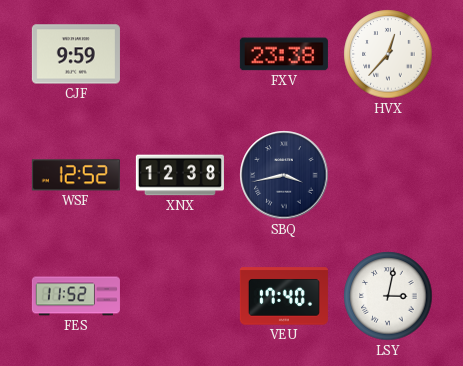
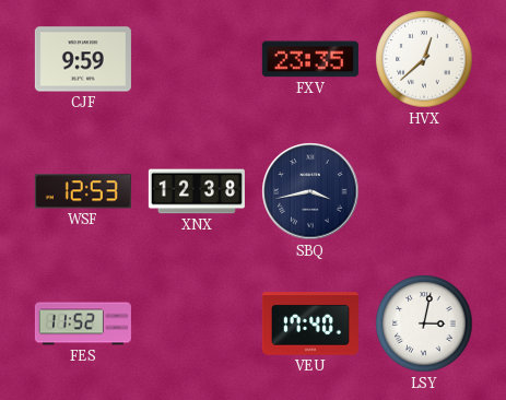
FXV: 23:38 -> 23:35 (310, 59)
HVX: 12:37 -> 12:38 (424, 59)
WSF: 12:52 -> 12:53 (83, 191)
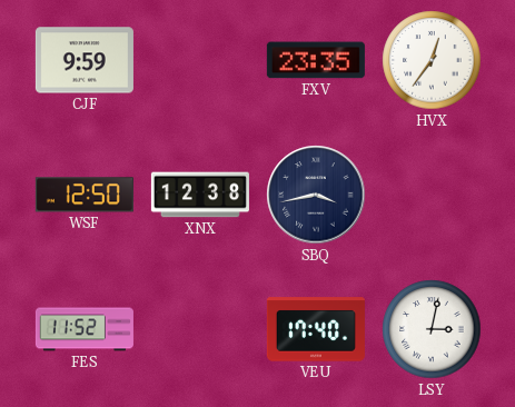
HVX: 12:38 -> 12:36 (432, 60)
WSF: 12:53 -> 12:50 (85, 195)
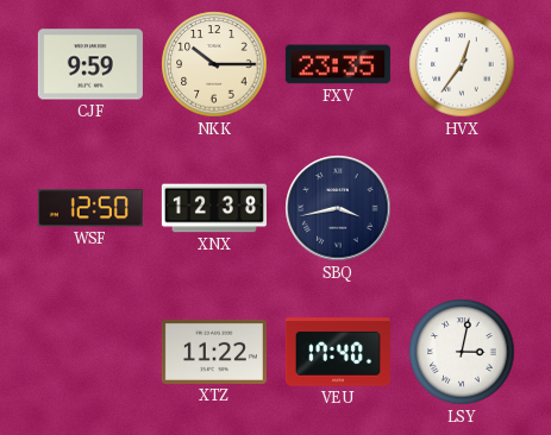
NKK: none -> 10:15 (214, 64)
FES: 11:52 -> none (85, 329)
XTZ: none -> 11:22 (214, 352)
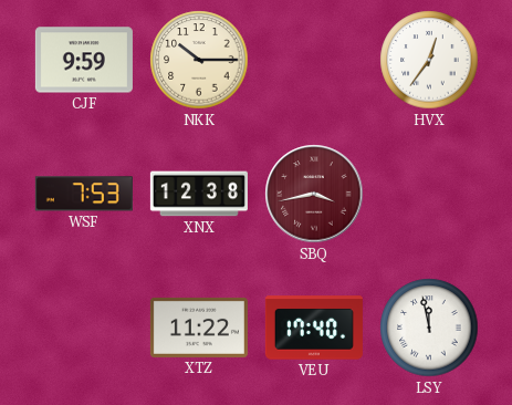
FXV: 23:35 -> none (338, 64)
WSF: 12:50 -> 7:53 (84, 194)
SBQ dial: navy -> burgundy (314, 194)
LSY: 3:02 -> 11:58 (429, 328)
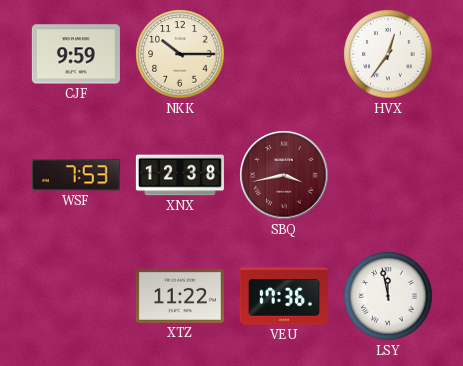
VEU: 17:40 -> 17:36 (284, 296)
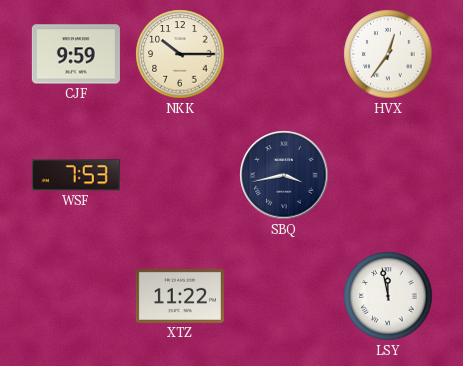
XNX: 12:38 -> none (180, 175)
SBQ dial: burgundy -> navy (284, 175)
VEU: 17:36 -> none (284, 296)
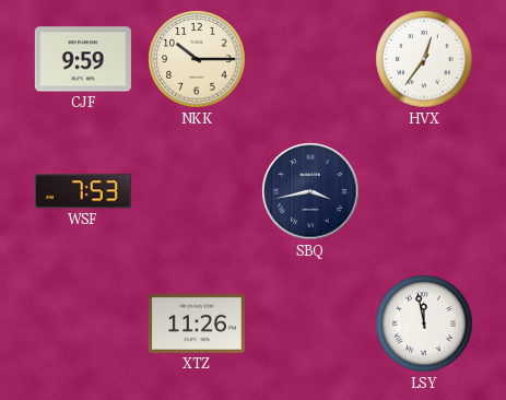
XTZ: 11:22 -> 11:26 (197, 323)
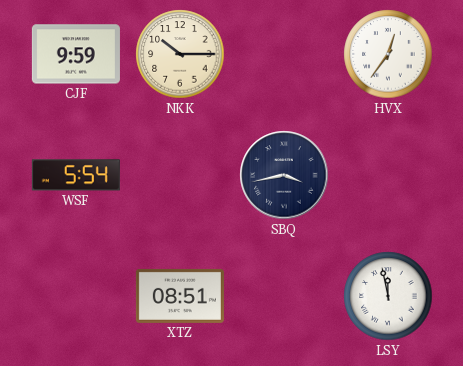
WSF: 7:53 -> 5:54 (76, 175)
XTZ: 11:26 -> 08:51 (180, 296)
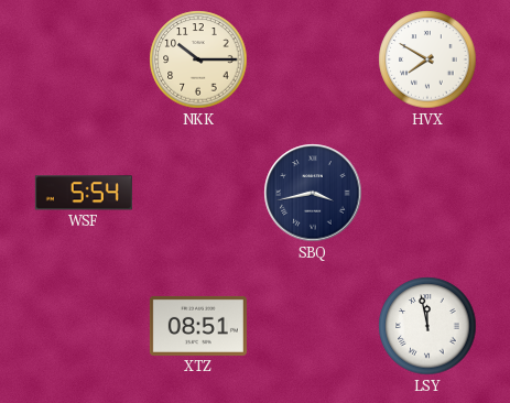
CJF: 9:59 -> none (76, 54)
HVX: 12:36 -> 7:50 (427, 59)
